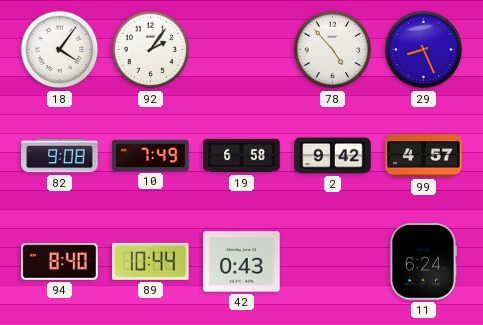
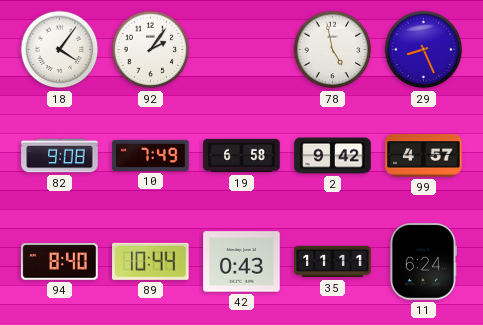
78: 4:53 -> 4:58 (333, 50)
35: none -> 11:11 (333, 262)
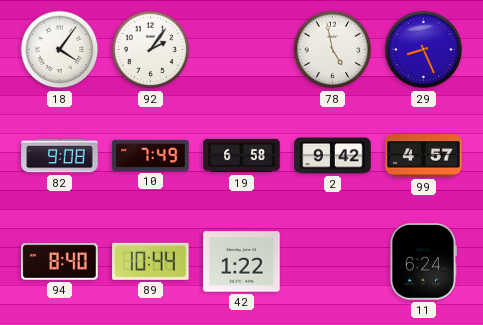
42: 0:43 -> 1:22 (242, 262)
35: 11:11 -> none (333, 262)
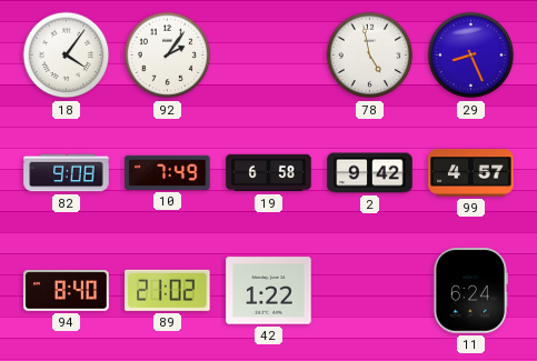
89: 10:44 -> 21:02 (168, 290)
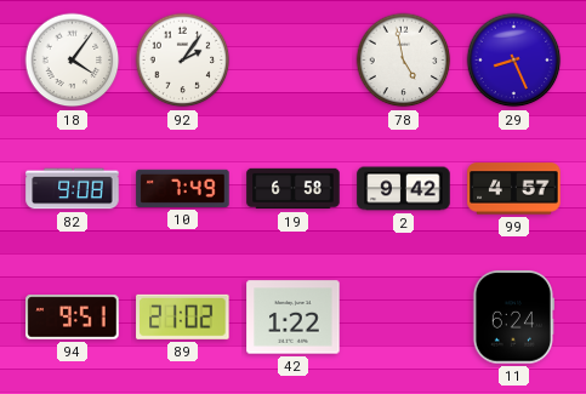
94: 8:40 -> 9:51 (73, 318)
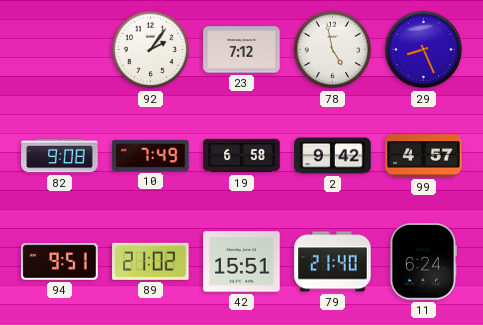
18: 4:06 -> none (73, 61)
23: none -> 7:12 (242, 50)
42: 1:22 -> 15:51 (242, 262)
79: none -> 21:40 (333, 262)
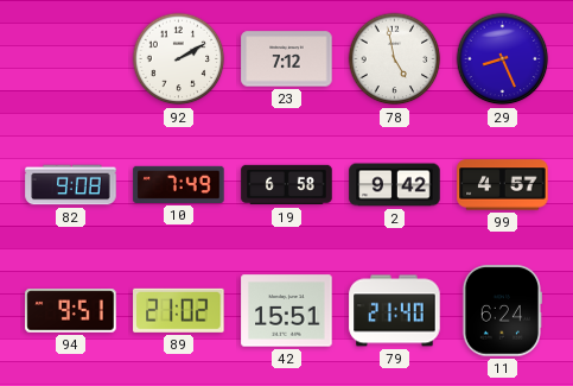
92: 2:06 -> 2:10 (179, 59)
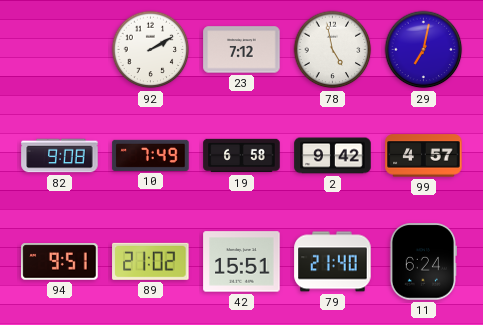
29: 8:26 -> 7:02 (424, 50)
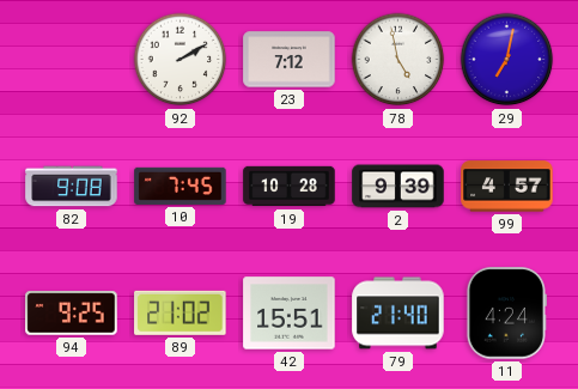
10: 7:49 -> 7:45 (181, 186)
19: 6:58 -> 10:28 (290, 187)
2: 9:42 -> 9:39 (398, 187)
94: 9:51 -> 9:25 (72, 314)
11: 6:24 -> 4:24 (506, 314)
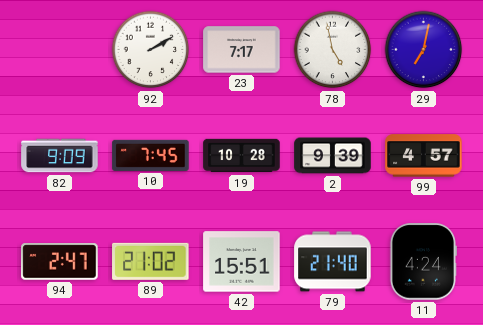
23: 7:12 -> 7:17 (242, 50)
82: 9:08 -> 9:09 (60, 156)
94: 9:25 -> 2:47 (60, 262)
